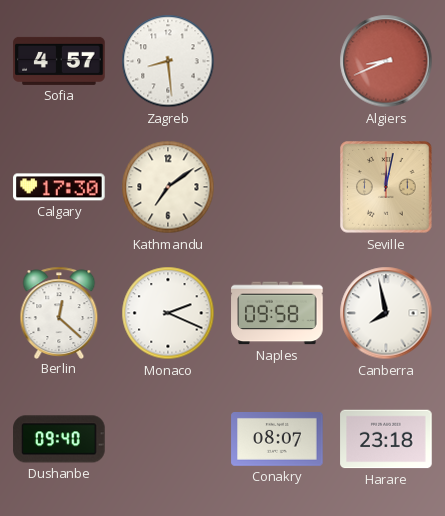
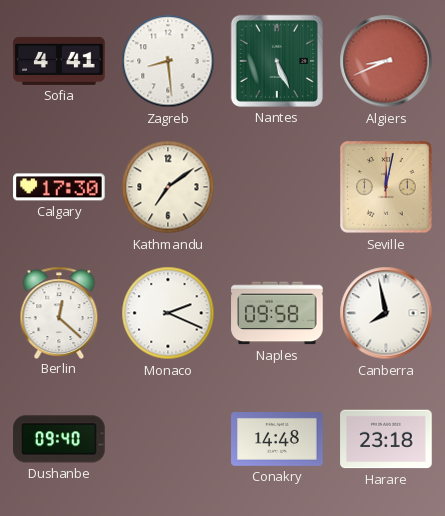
Sofia: 4:57 -> 4:41 (59, 61)
Nantes: none -> 5:26 (277, 61)
Conakry: 08:07 -> 14:48 (277, 440)
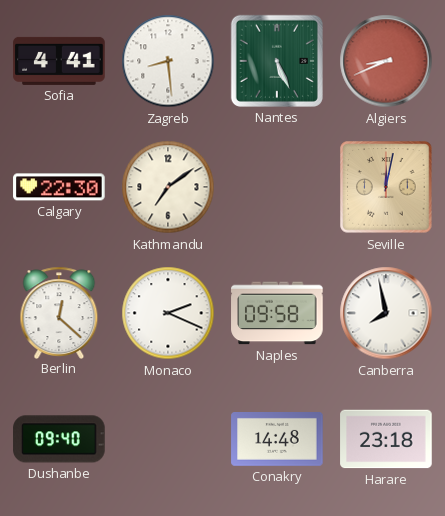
Calgary: 17:30 -> 22:30 (59, 187)
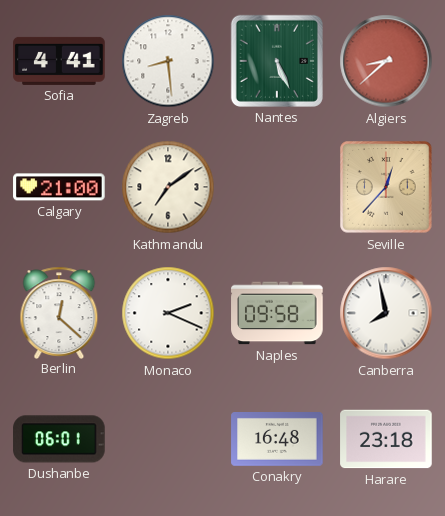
Algiers: 8:41 -> 8:38 (386, 61)
Calgary: 22:30 -> 21:00 (59, 187)
Seville: 12:02 -> 12:37 (386, 187)
Dushanbe: 09:40 -> 06:01 (59, 439)
Conakry: 14:48 -> 16:48 (277, 440)
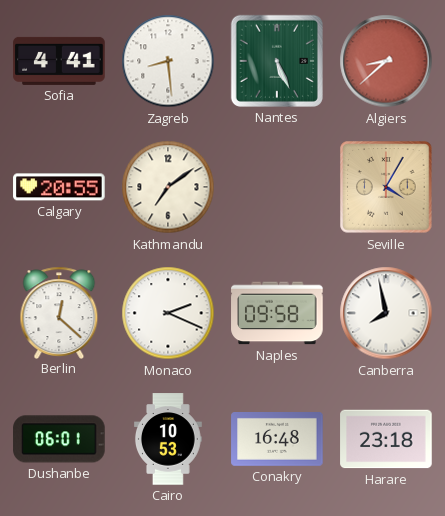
Calgary: 21:00 -> 20:55 (59, 187)
Seville: 12:37 -> 4:05 (386, 187)
Cairo: none -> 10:53 (169, 439)
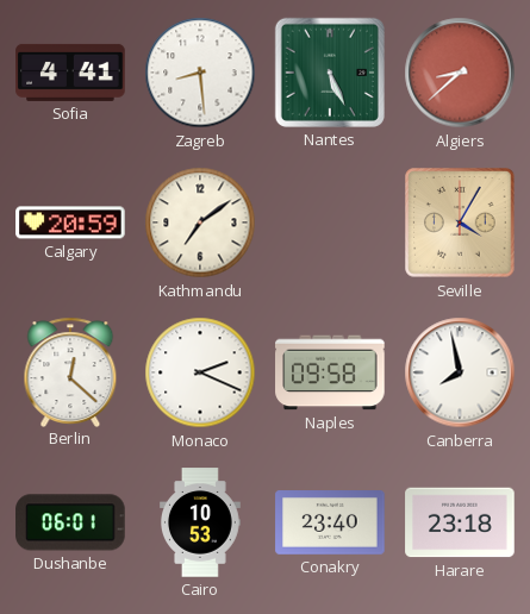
Calgary: 20:55 -> 20:59 (70, 223)
Conakry: 16:48 -> 23:40 (330, 524)
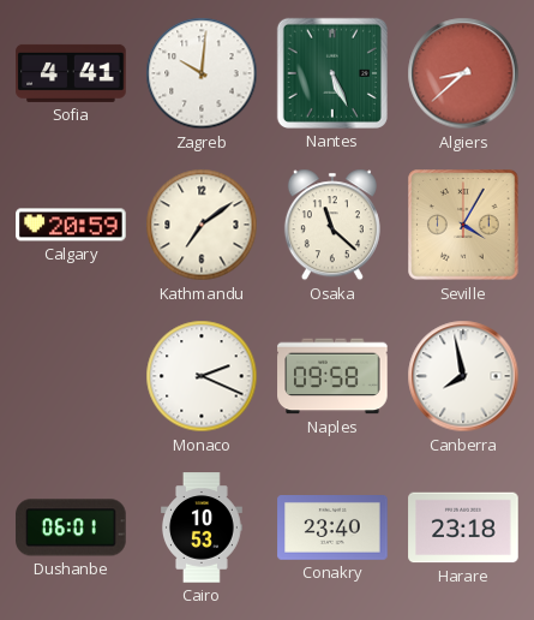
Zagreb: 8:29 -> 10:01 (202, 73)
Osaka: none -> 11:22 (332, 225)
Berlin: 12:22 -> none (70, 371)
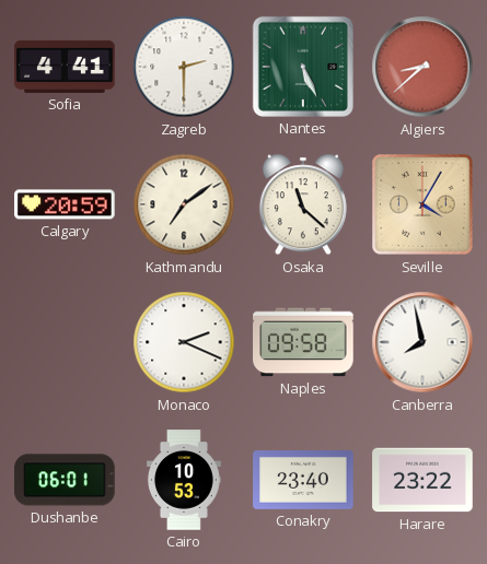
Zagreb: 10:01 -> 2:30 (184, 67)
Harare: 23:18 -> 23:22 (422, 480)
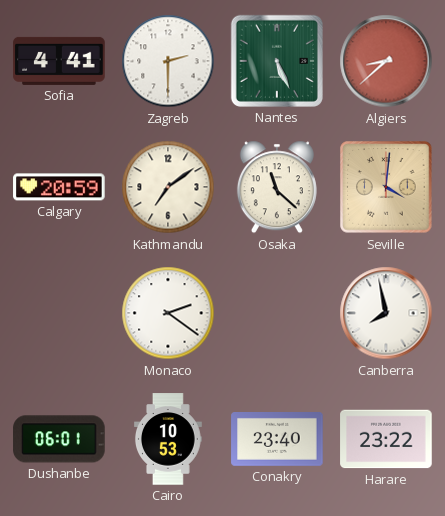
Seville: 4:05 -> 4:01 (386, 187)
Monaco: 2:19 -> 2:21 (168, 313)
Naples: 09:58 -> none (303, 342)
